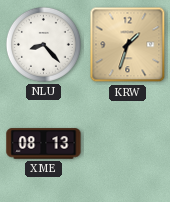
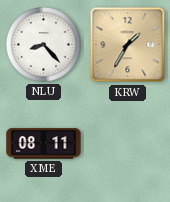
KRW: 1:33 -> 1:35 (128, 45)
XME: 08:13 -> 08:11 (44, 144)
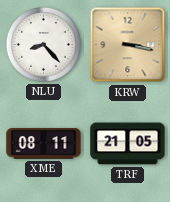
KRW: 1:35 -> 3:17 (128, 45)
TRF: none -> 21:05 (128, 144)
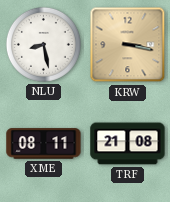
NLU: 8:23 -> 8:28 (43, 44)
TRF: 21:05 -> 21:08 (128, 144)
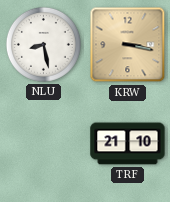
XME: 08:11 -> none (44, 144)
TRF: 21:08 -> 21:10 (128, 144)
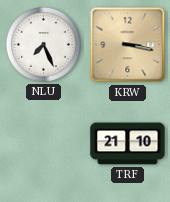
NLU: 8:28 -> 7:26 (43, 44)
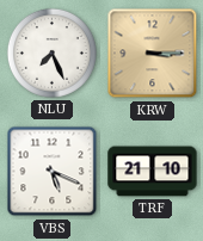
KRW: 3:17 -> 3:15 (153, 54)
VBS: none -> 5:19 (53, 172)
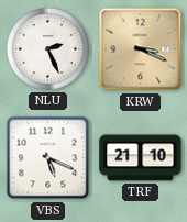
NLU: 7:26 -> 2:26 (47, 48)
KRW: 3:15 -> 3:19 (141, 49)
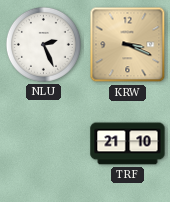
VBS: 5:19 -> none (48, 158)
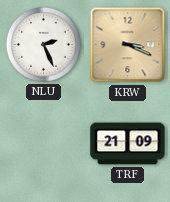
TRF: 21:10 -> 21:09 (128, 144)
